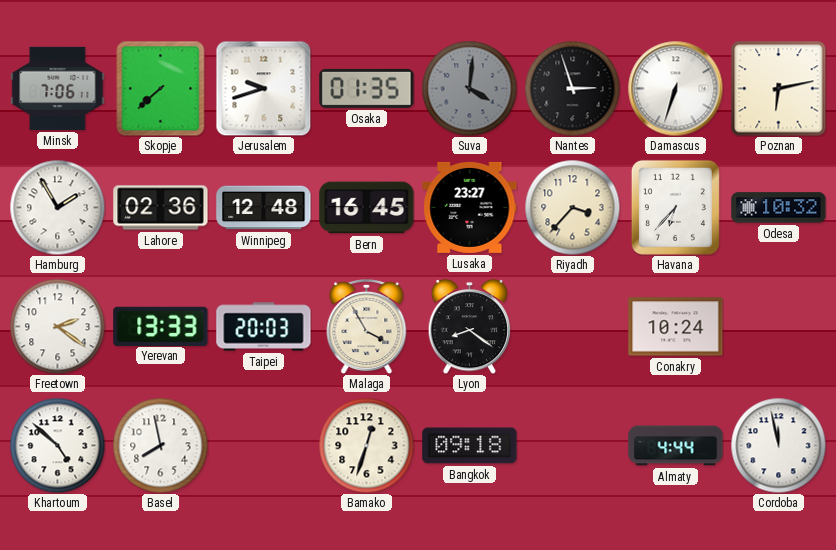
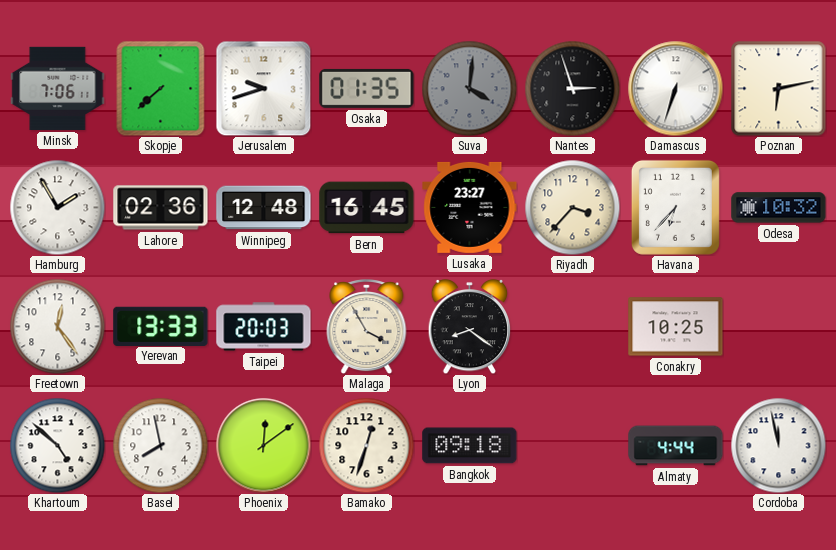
Freetown: 2:21 -> 12:24 (57, 326)
Conakry: 10:24 -> 10:25 (676, 327)
Phoenix: none -> 12:09 (263, 445)
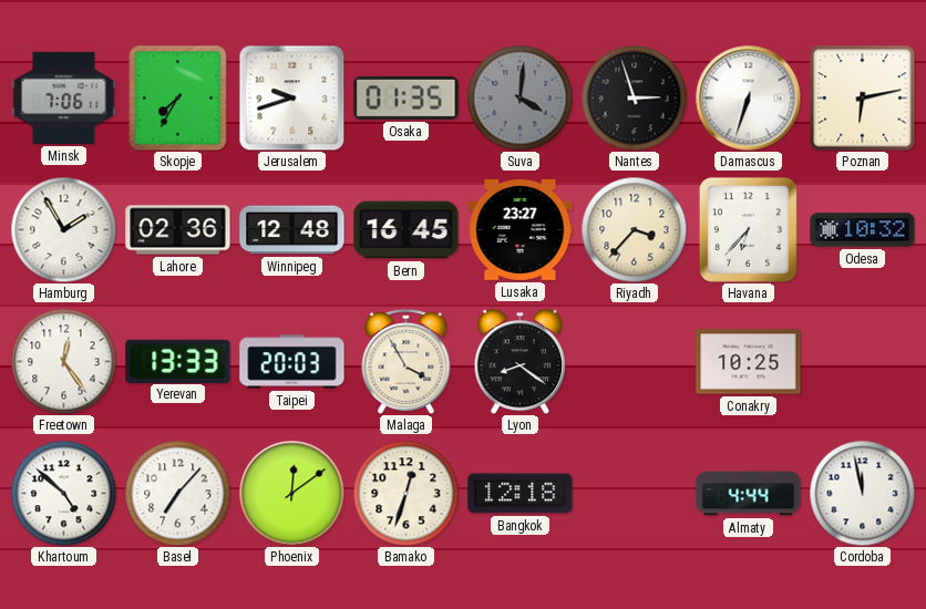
Skopje: 7:38 -> 7:35 (178, 97)
Basel: 7:58 -> 7:07 (177, 493)
Bangkok: 09:18 -> 12:18 (521, 494)
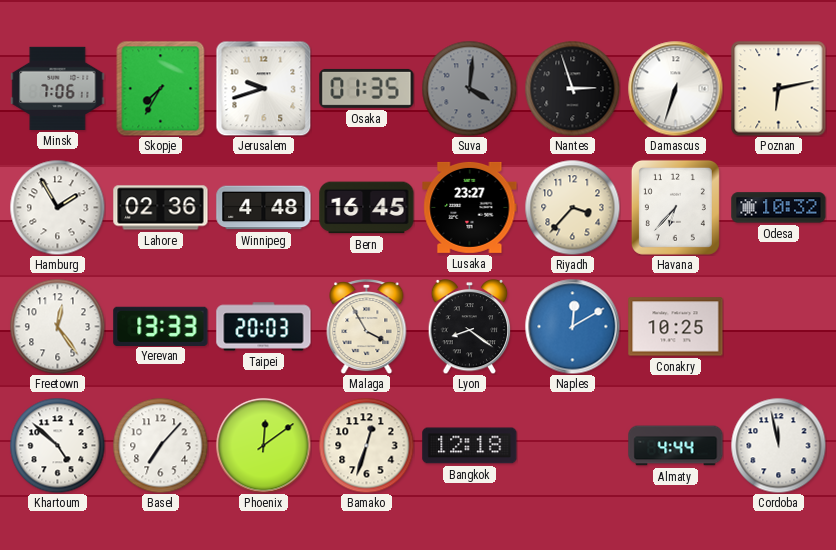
Winnipeg: 12:48 -> 4:48 (264, 208)
Naples: none -> 12:10 (572, 326)
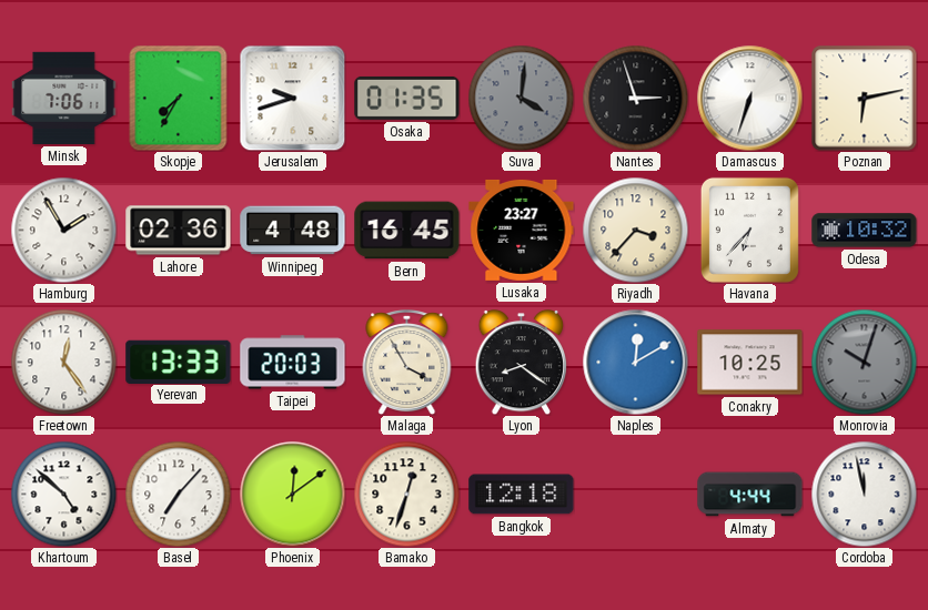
Monrovia: none -> 10:03 (864, 362)
